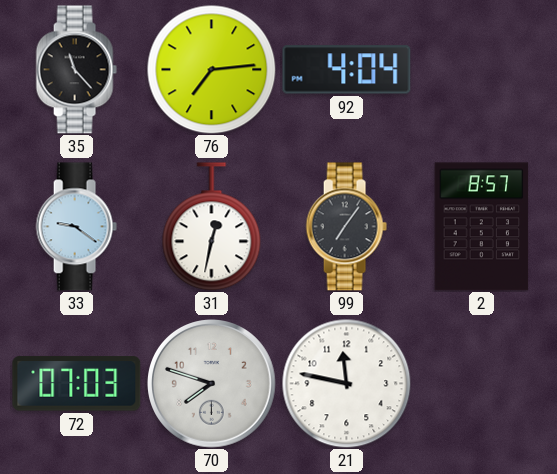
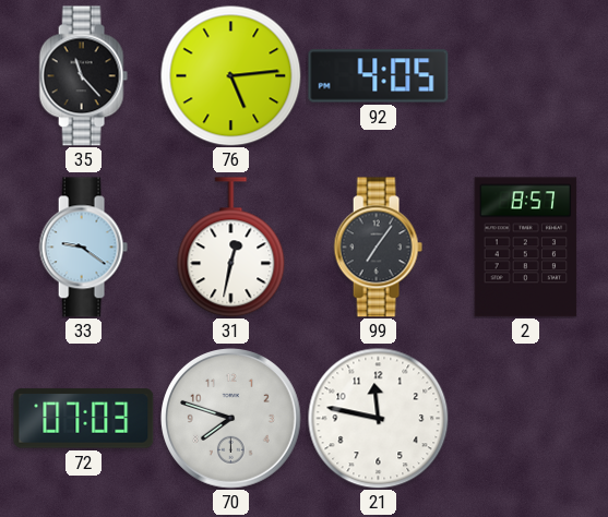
76: 7:14 -> 5:14 (230, 75)
92: 4:04 -> 4:05 (379, 76)
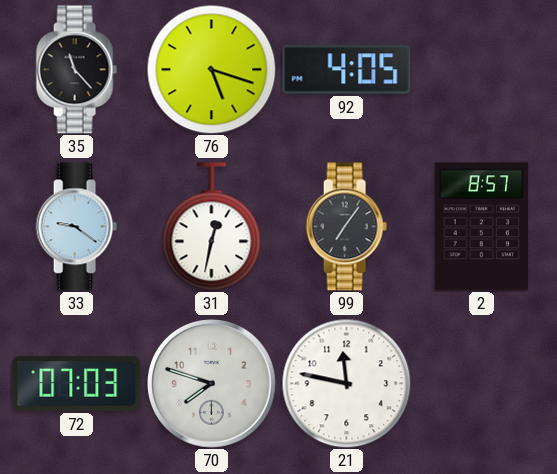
76: 5:14 -> 5:18 (211, 69)
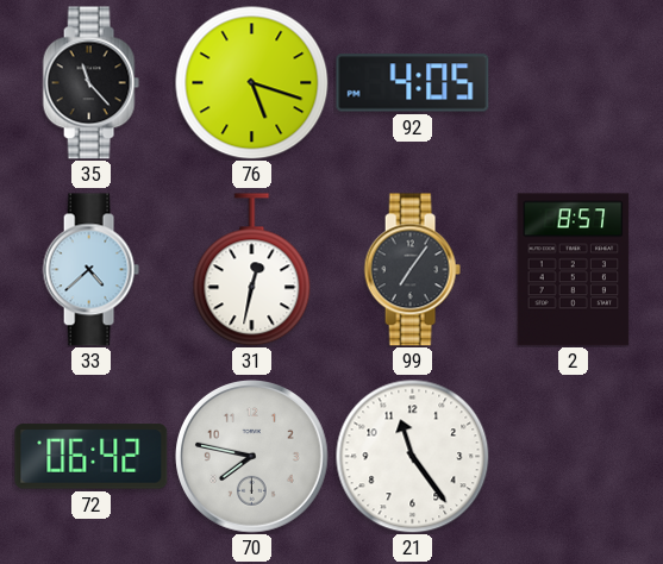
33: 9:21 -> 4:38 (90, 270)
72: 07:03 -> 06:42 (92, 457)
70: 7:48 -> 7:47 (252, 457)
21: 11:47 -> 11:24 (412, 456)
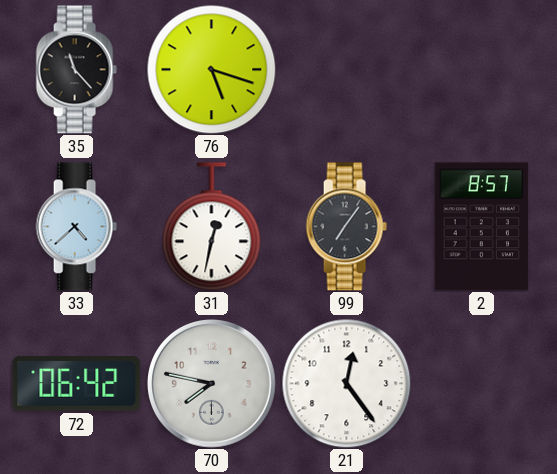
92: 4:05 -> none (413, 83)
21: 11:24 -> 12:24 (346, 383)
